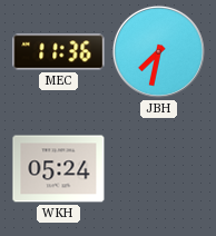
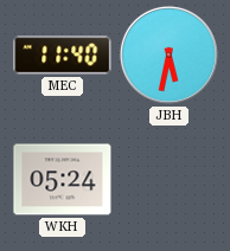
MEC: 11:36 -> 11:40 (63, 56)
JBH: 7:32 -> 5:32 (168, 54)
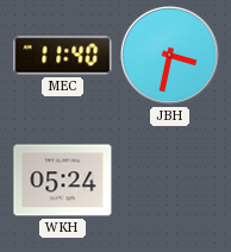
JBH: 5:32 -> 3:32 (169, 55)
